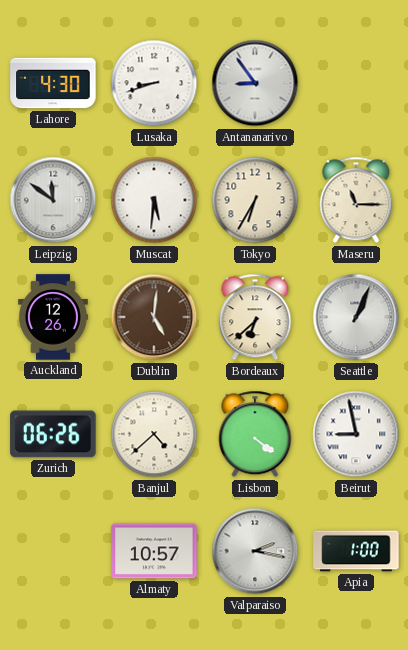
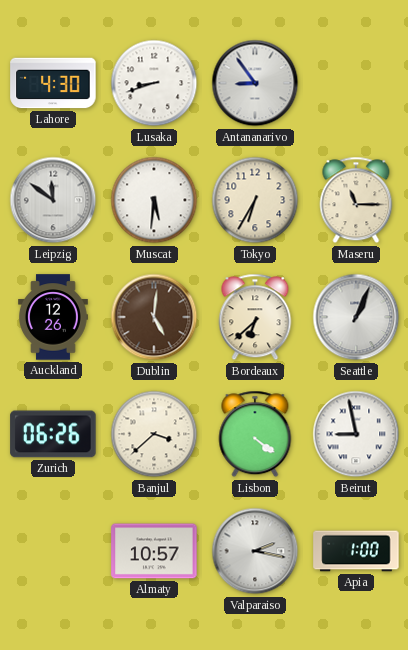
Banjul: 4:38 -> 3:38 (154, 434)
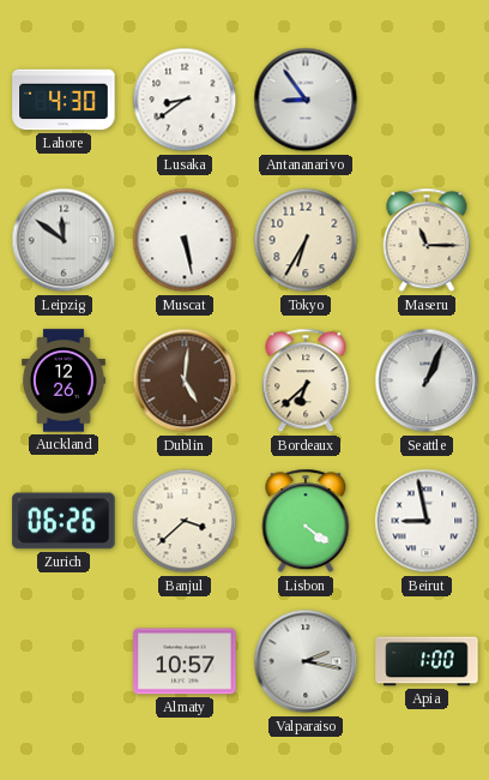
Lusaka: 8:42 -> 8:39 (185, 100)
Muscat: 5:31 -> 5:28 (185, 240)
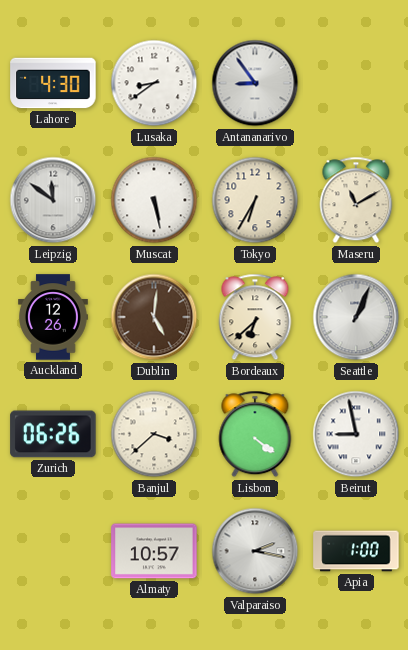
Maseru: 11:15 -> 11:10 (356, 200)
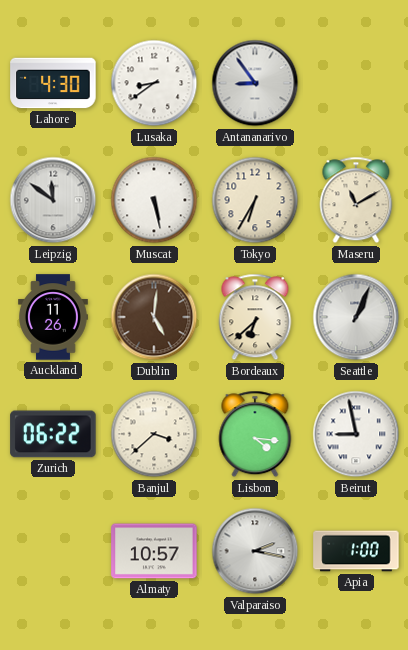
Auckland: 12:26 -> 11:26 (54, 317)
Zurich: 06:26 -> 06:22 (53, 434)
Lisbon: 4:21 -> 4:16 (255, 434)
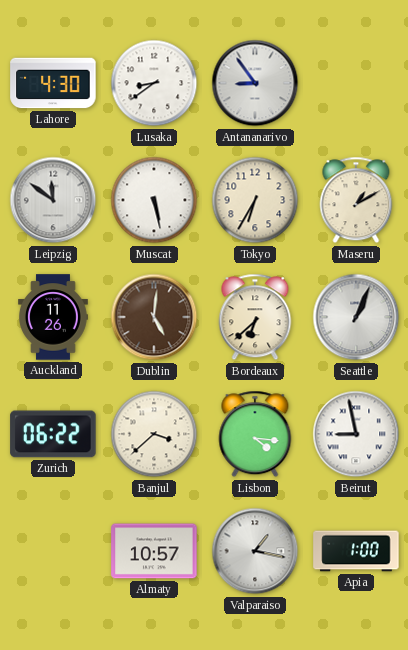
Maseru: 11:10 -> 1:10 (356, 200)
Valparaiso: 2:17 -> 1:17 (255, 551)
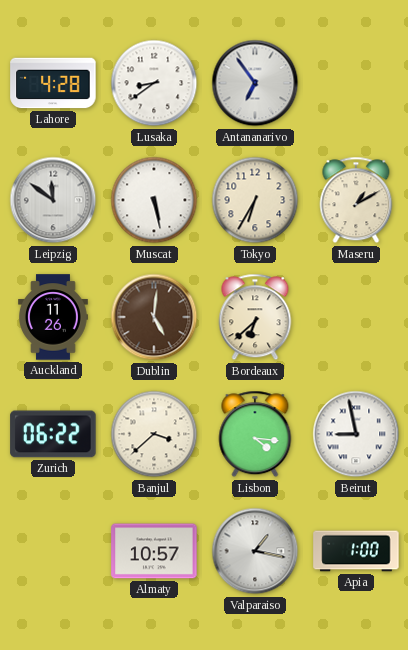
Lahore: 4:30 -> 4:28 (53, 83)
Antananarivo: 8:54 -> 6:54 (255, 83)
Seattle: 1:04 -> none (356, 317)
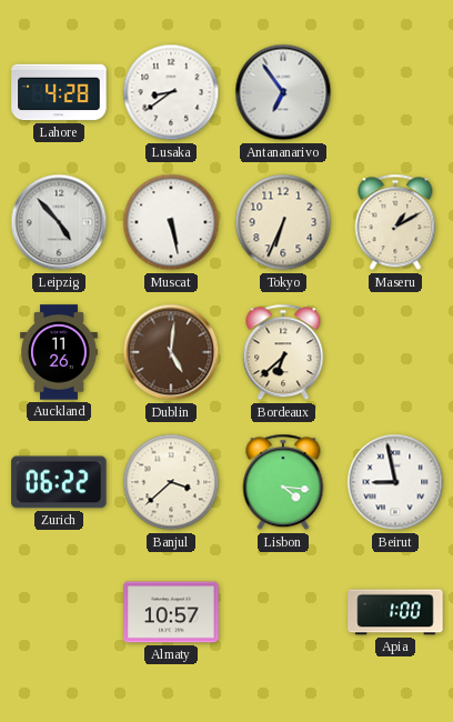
Leipzig: 11:51 -> 4:53 (59, 222)
Tokyo: 6:35 -> 6:34 (283, 222)
Valparaiso: 1:17 -> none (255, 551)
